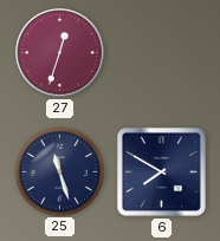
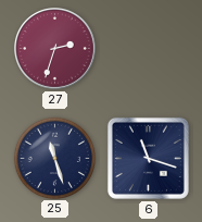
27: 12:33 -> 2:33 (55, 49)
6: 7:50 -> 11:18 (148, 158)
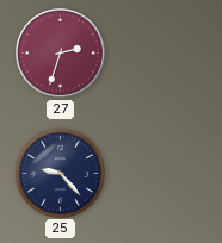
25: 11:27 -> 9:23 (60, 173)
6: 11:18 -> none (148, 158)
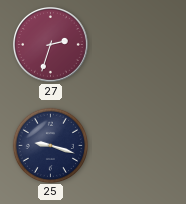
25: 9:23 -> 9:18 (50, 145)
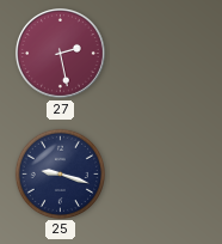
27: 2:33 -> 2:28 (61, 54)
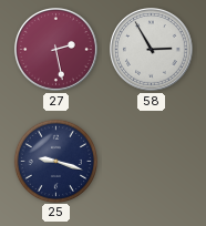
58: none -> 2:55 (152, 50)
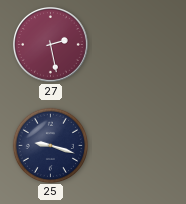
58: 2:55 -> none (152, 50)
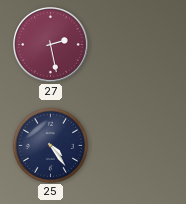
25: 9:18 -> 4:24 (50, 145)
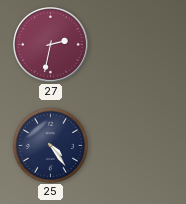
27: 2:28 -> 2:32 (51, 45)
